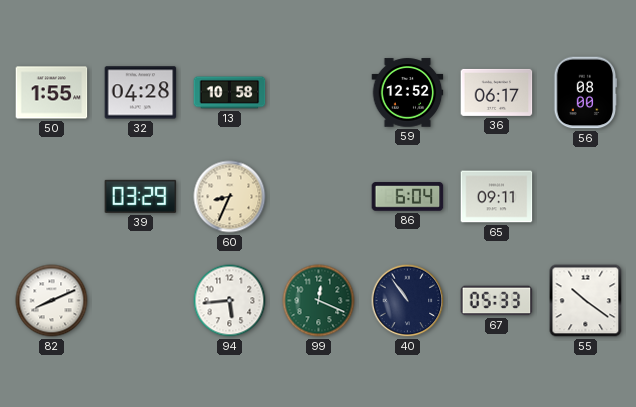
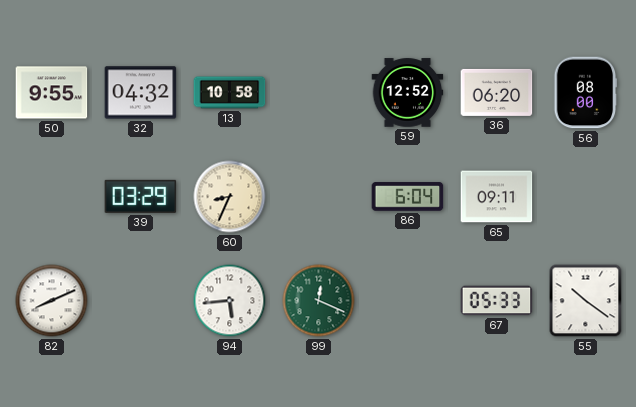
50: 1:55 -> 9:55 (52, 93)
32: 04:28 -> 04:32 (141, 93)
36: 06:17 -> 06:20 (497, 92)
40: 10:54 -> none (408, 301)
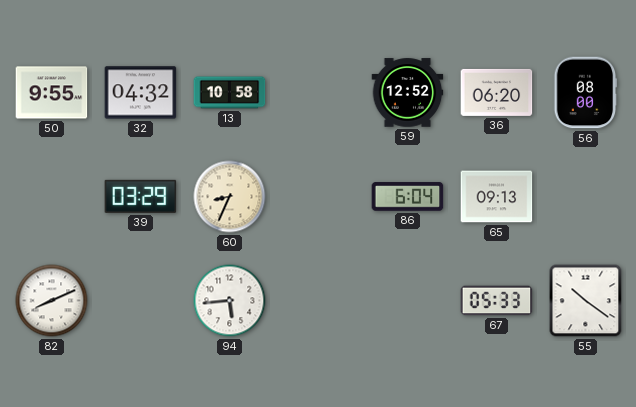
65: 09:11 -> 09:13 (497, 197)
99: 12:19 -> none (319, 301)
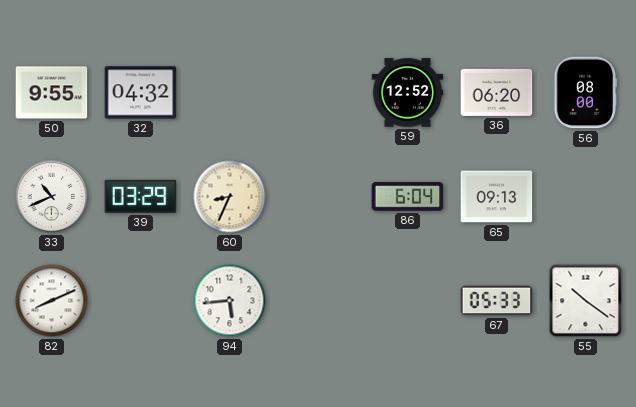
13: 10:58 -> none (230, 93)
33: none -> 10:41 (52, 197)
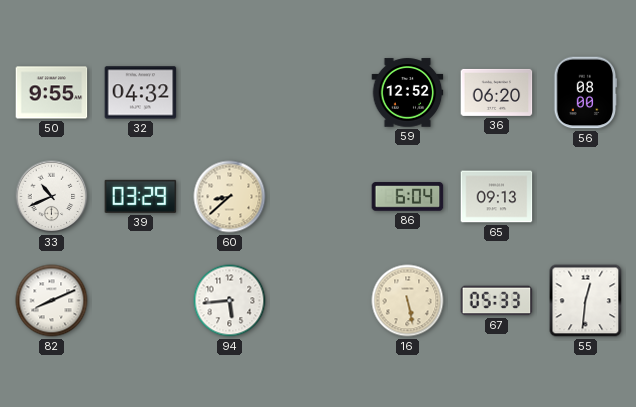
60: 8:34 -> 8:38 (230, 197)
16: none -> 5:28 (408, 301)
55: 10:21 -> 12:31 (586, 301)
